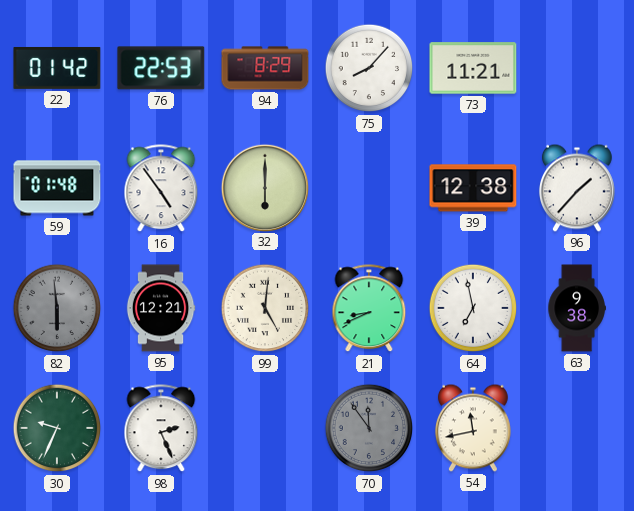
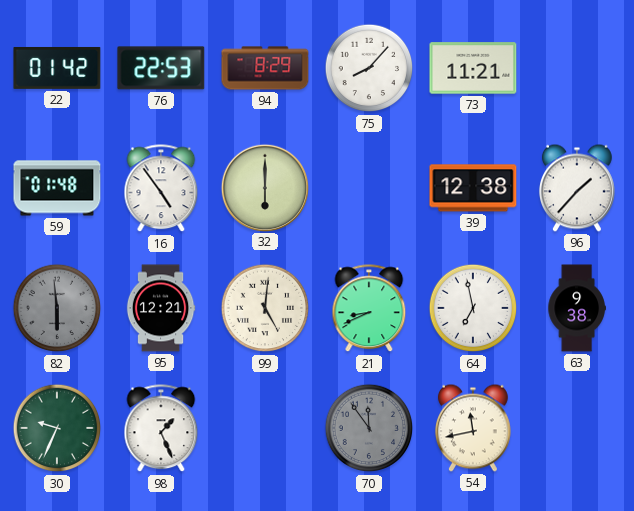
98: 2:26 -> 1:26 (161, 429)
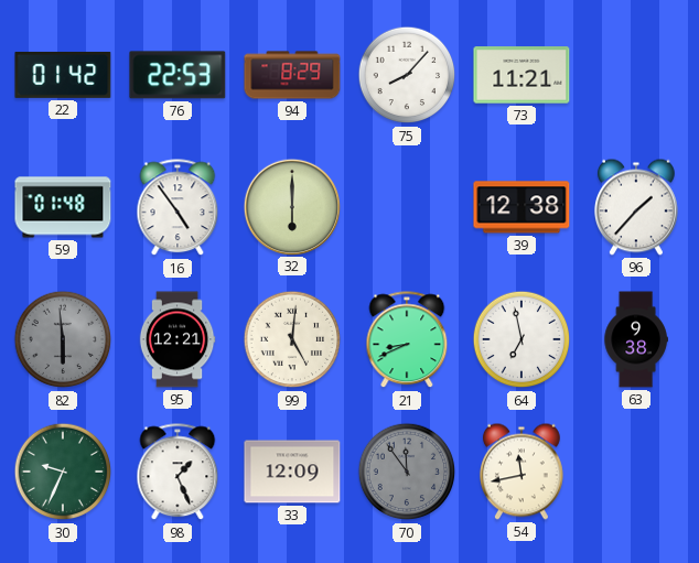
33: none -> 12:09 (292, 472)
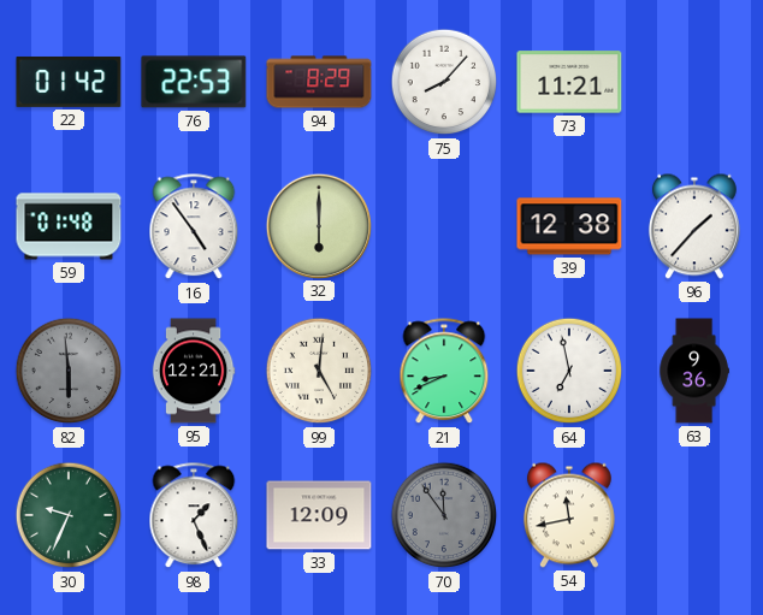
63: 9:38 -> 9:36 (694, 371)
